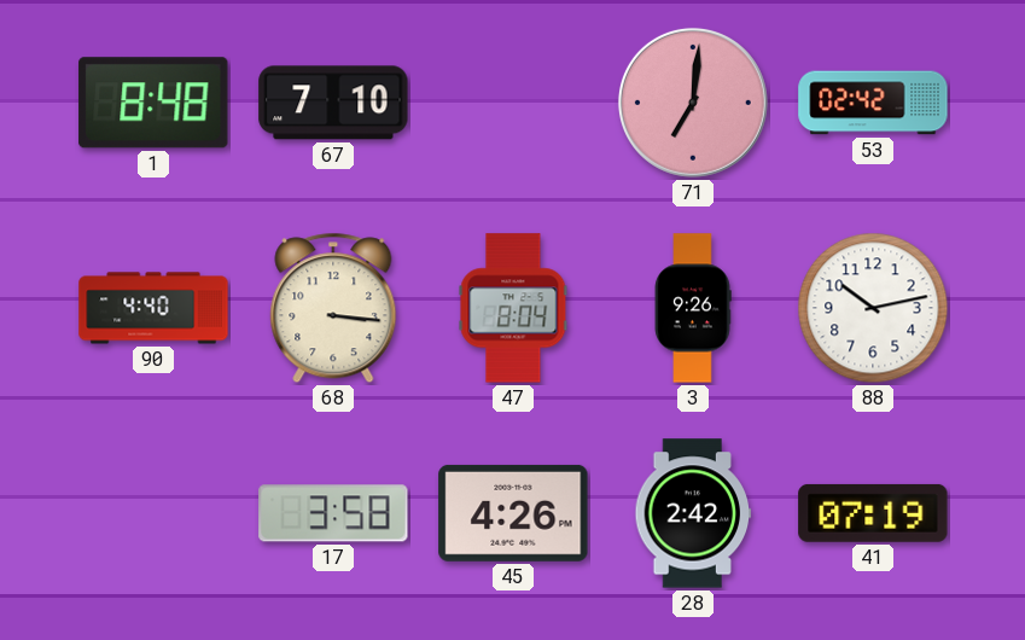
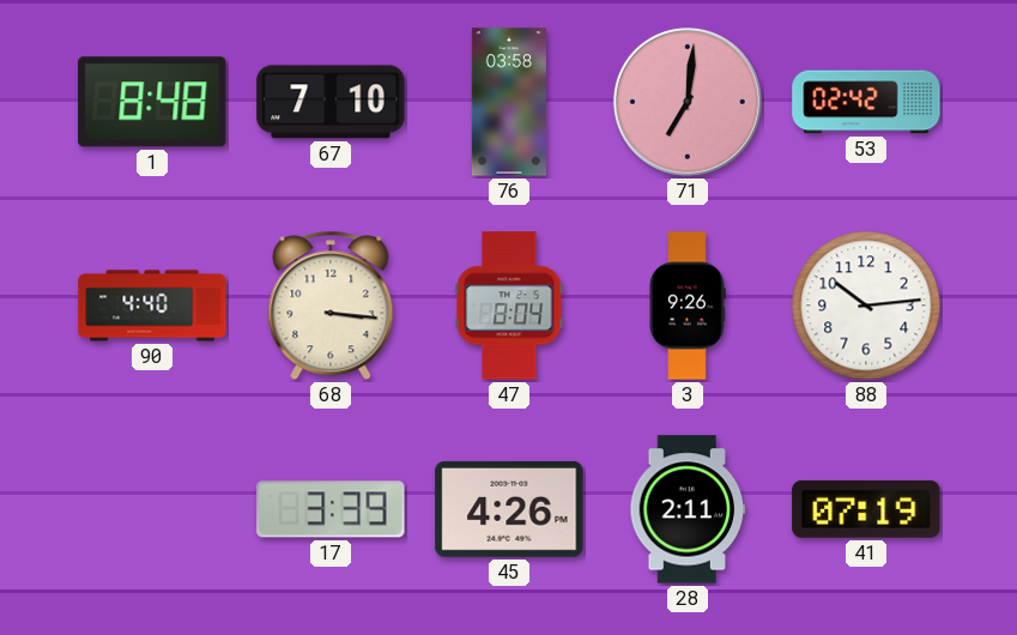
76: none -> 03:58 (509, 102)
88: 10:13 -> 10:14 (866, 306)
17: 3:58 -> 3:39 (331, 509)
28: 2:42 -> 2:11 (688, 509)
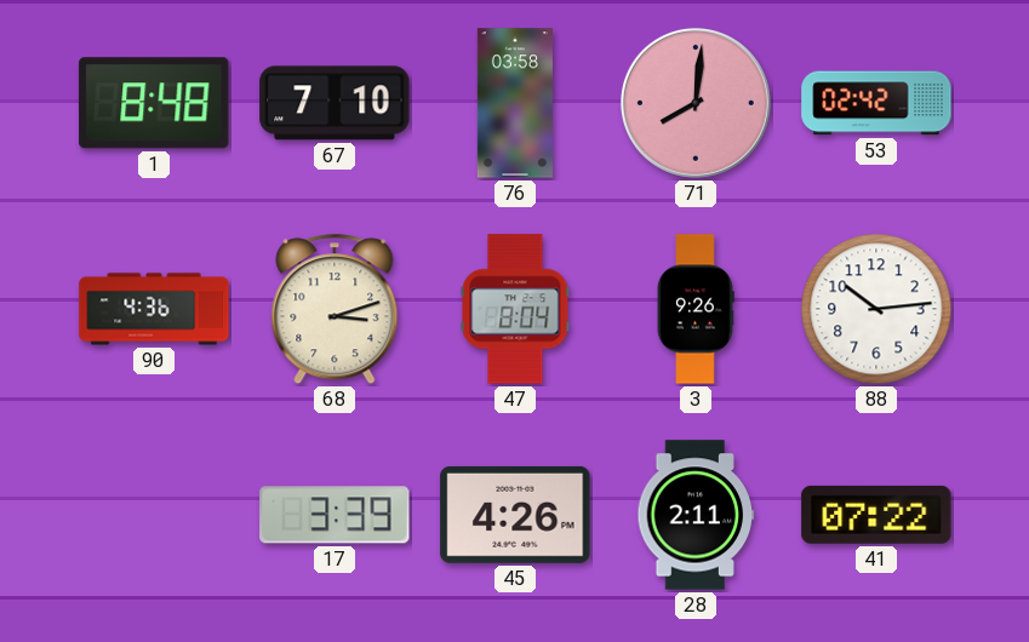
71: 7:01 -> 8:01 (696, 103)
90: 4:40 -> 4:36 (154, 309)
68: 3:16 -> 3:12 (335, 309)
41: 07:19 -> 07:22 (876, 515)
